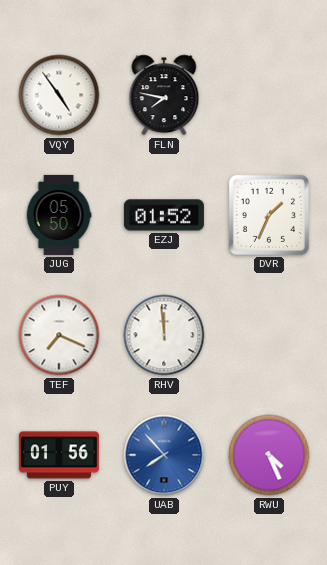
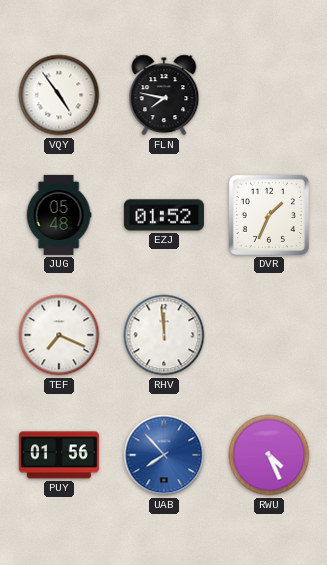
JUG: 05:50 -> 05:48 (59, 215)
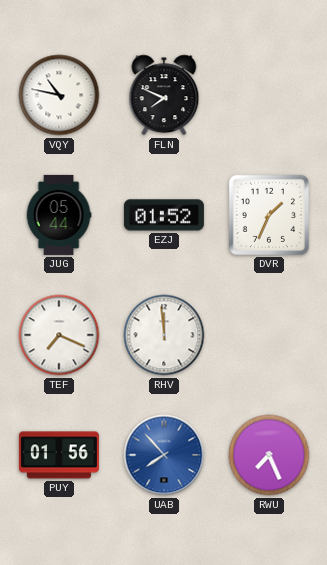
VQY: 4:54 -> 10:47 (59, 95)
FLN: 7:47 -> 7:49 (164, 95)
JUG: 05:48 -> 05:44 (59, 215)
RWU: 4:26 -> 7:26 (269, 455)
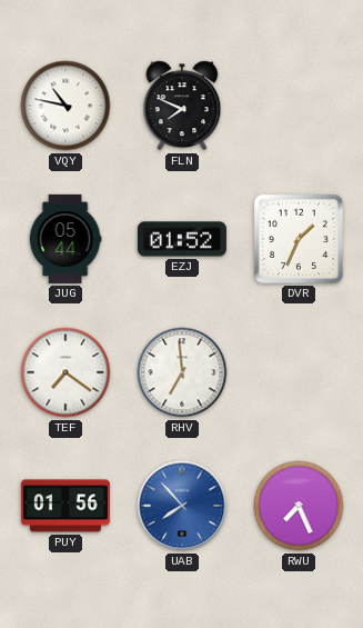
TEF: 7:19 -> 7:21 (65, 372)
RHV: 11:59 -> 6:59 (182, 372)
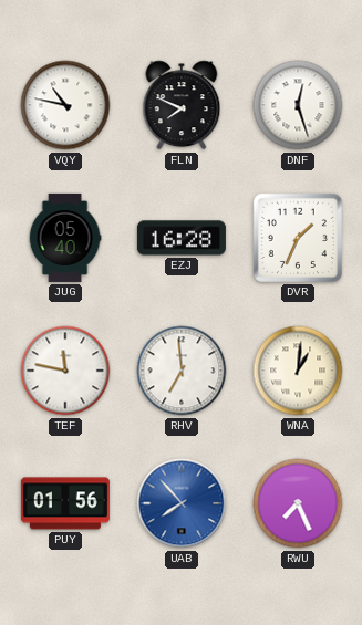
DNF: none -> 12:27 (298, 105)
JUG: 05:44 -> 05:40 (65, 238)
EZJ: 01:52 -> 16:28 (182, 238)
TEF: 7:21 -> 11:47 (65, 371)
WNA: none -> 1:01 (298, 371)
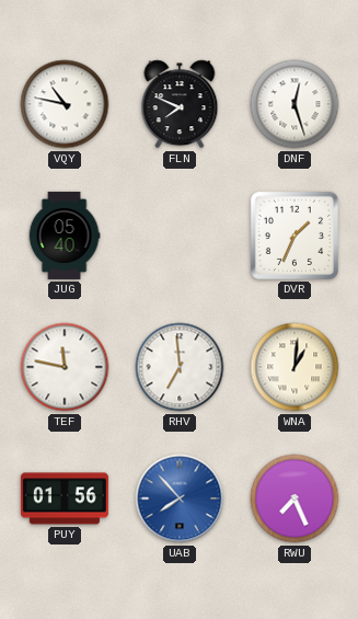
EZJ: 16:28 -> none (182, 238)
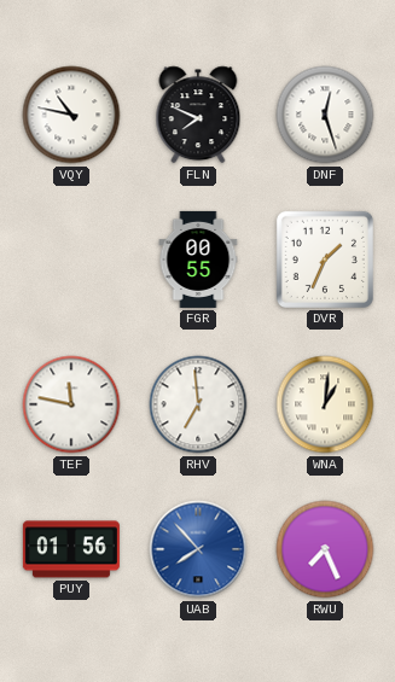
JUG: 05:40 -> none (65, 236)
FGR: none -> 00:55 (198, 260)
